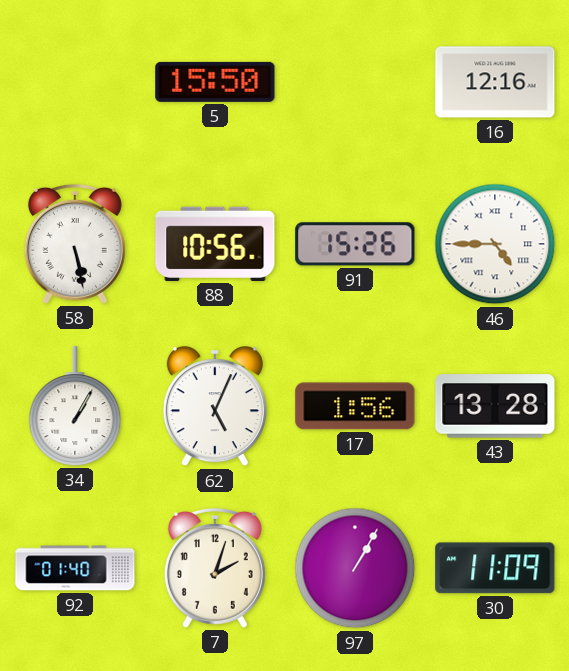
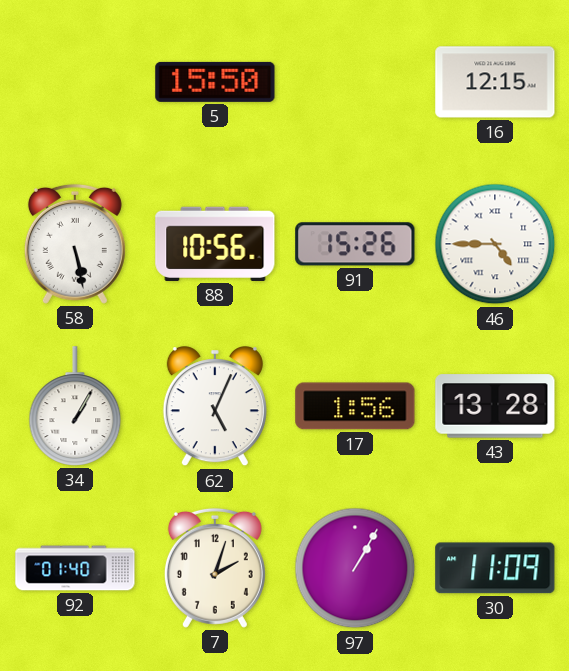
16: 12:16 -> 12:15 (495, 82)
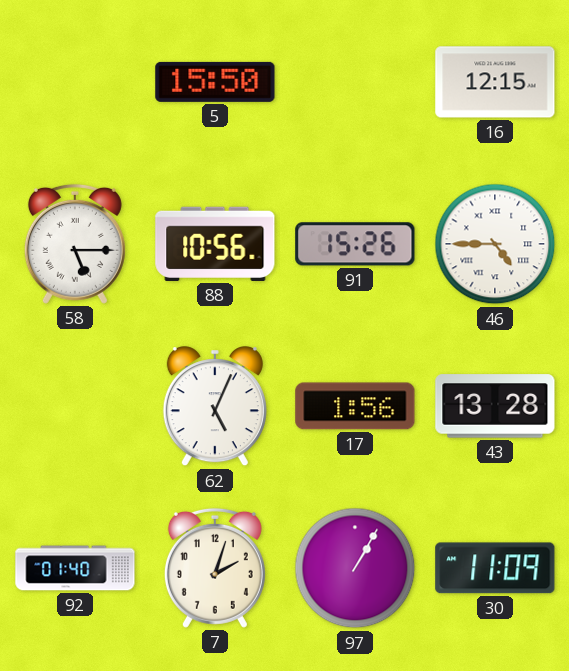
58: 5:28 -> 5:15 (75, 244)
34: 1:05 -> none (75, 406)
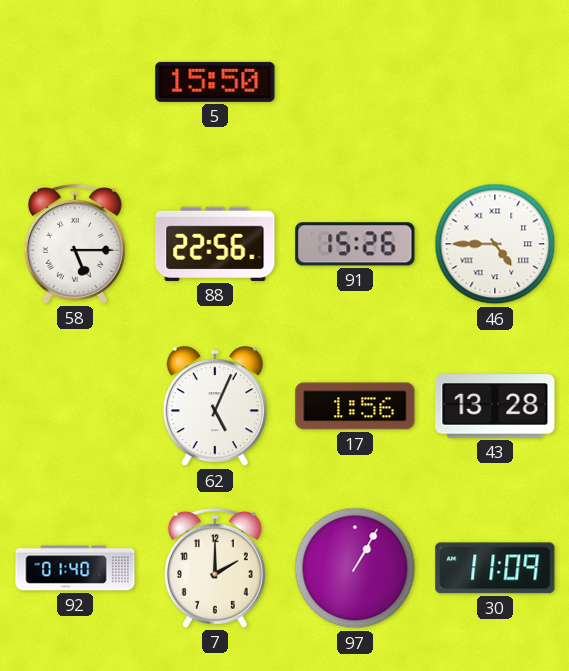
16: 12:15 -> none (495, 82)
88: 10:56 -> 22:56 (215, 244)
7: 2:03 -> 2:00 (215, 568)
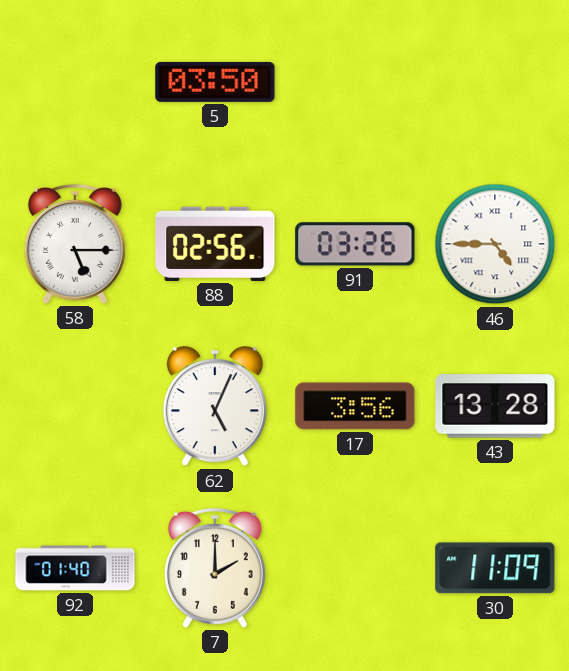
5: 15:50 -> 03:50 (215, 82)
88: 22:56 -> 02:56 (215, 244)
91: 15:26 -> 03:26 (355, 244)
17: 1:56 -> 3:56 (355, 406)
97: 1:05 -> none (355, 568)
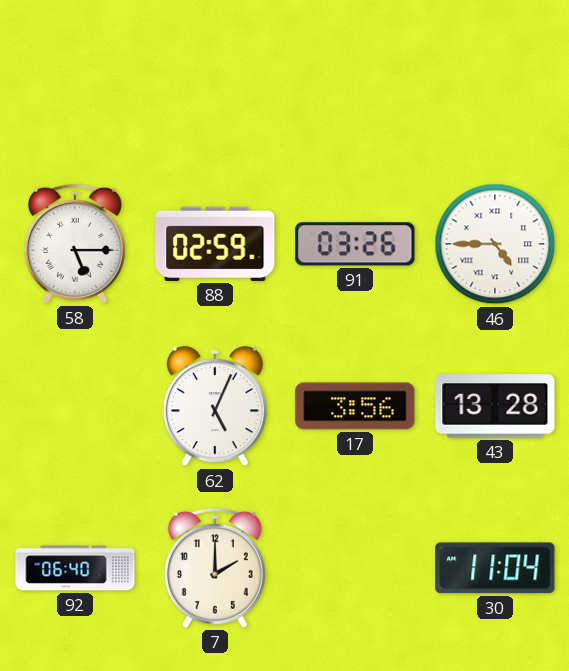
5: 03:50 -> none (215, 82)
88: 02:56 -> 02:59 (215, 244)
92: 01:40 -> 06:40 (75, 568)
30: 11:09 -> 11:04 (495, 568)
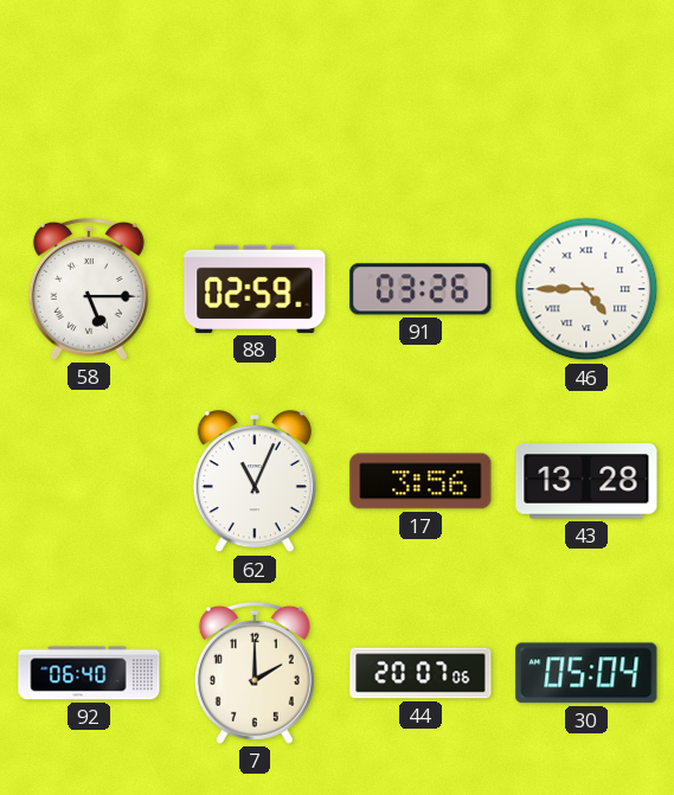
62: 5:04 -> 11:04 (255, 482)
44: none -> 20:07 (421, 673)
30: 11:04 -> 05:04 (586, 673)
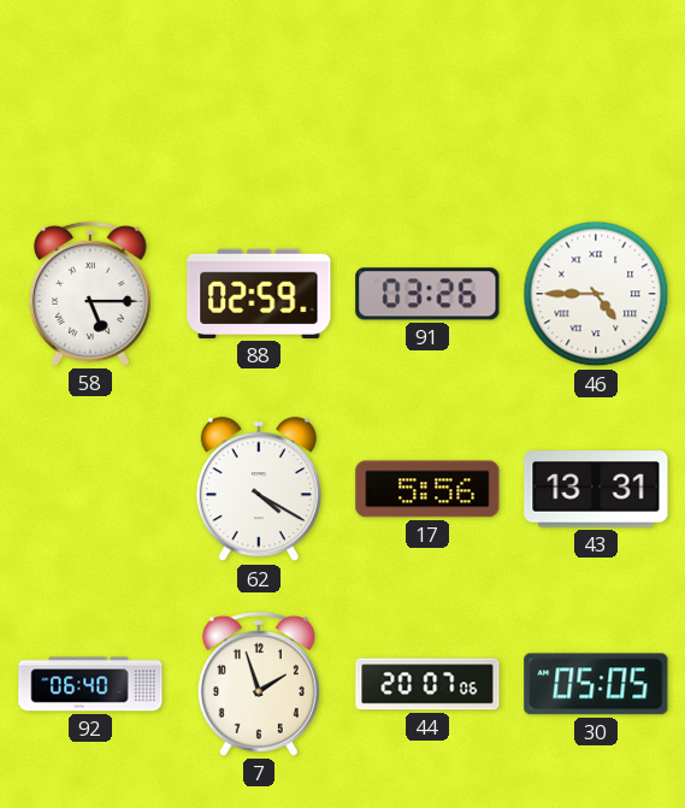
62: 11:04 -> 4:20 (259, 490)
17: 3:56 -> 5:56 (427, 489)
43: 13:28 -> 13:31 (596, 489)
7: 2:00 -> 1:57 (259, 684)
30: 05:04 -> 05:05 (596, 684)
